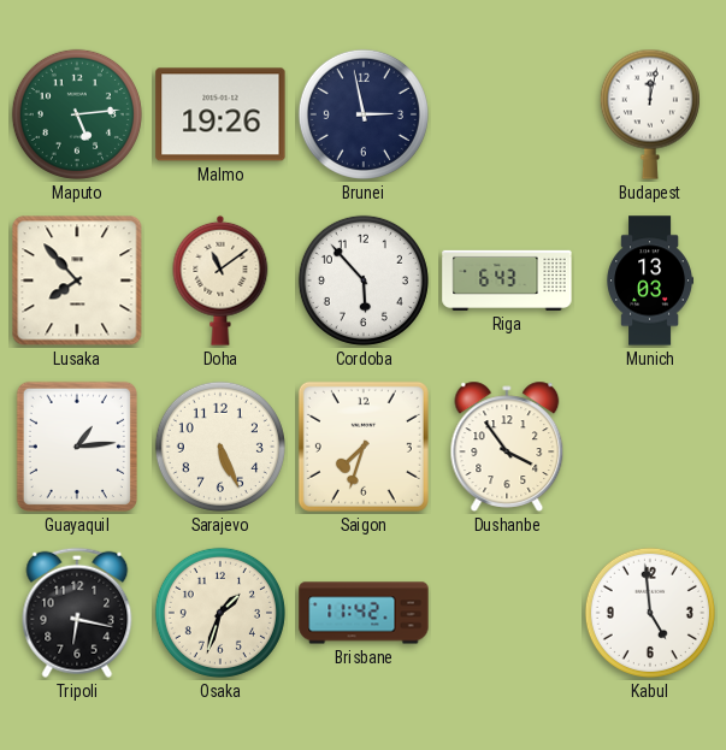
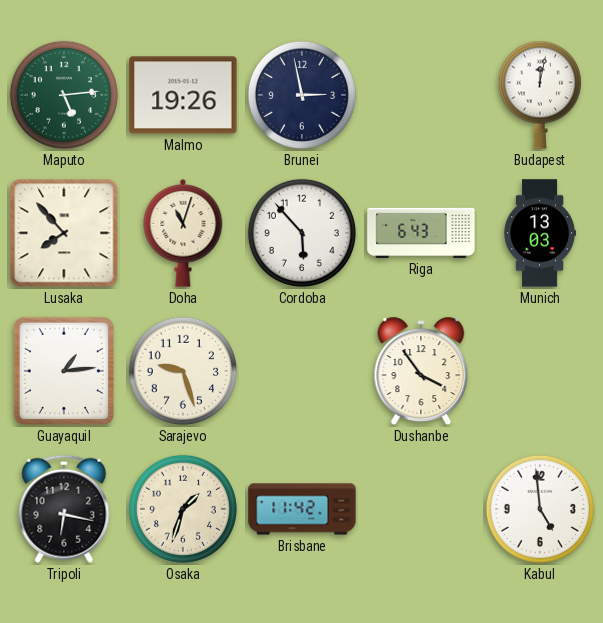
Doha: 11:09 -> 11:03 (183, 233)
Sarajevo: 5:26 -> 9:27 (183, 371)
Saigon: 7:33 -> none (364, 447)
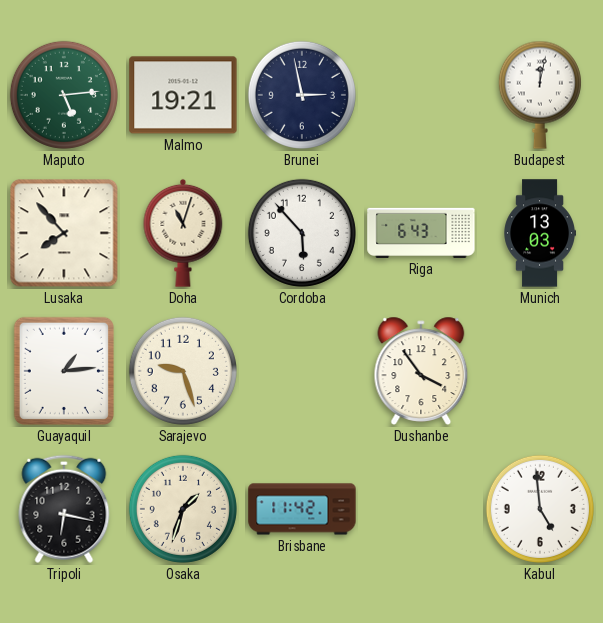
Malmo: 19:26 -> 19:21 (183, 95)
